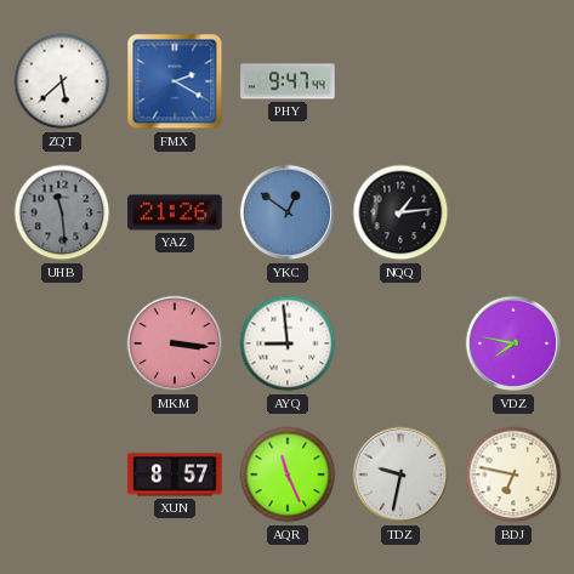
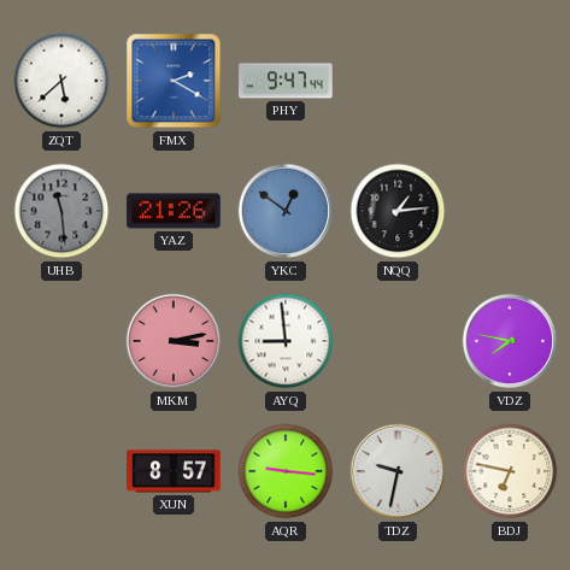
MKM: 3:16 -> 3:13 (174, 341)
AQR: 11:26 -> 9:16 (286, 471)
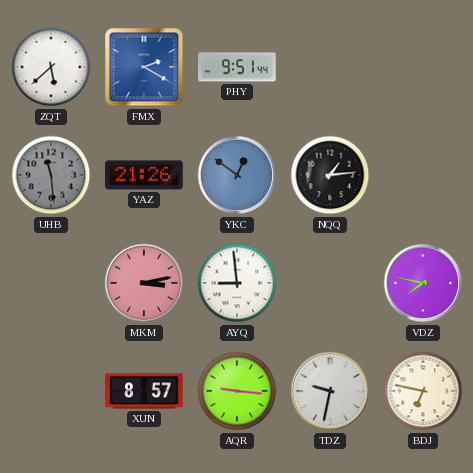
PHY: 9:47 -> 9:51 (237, 67)
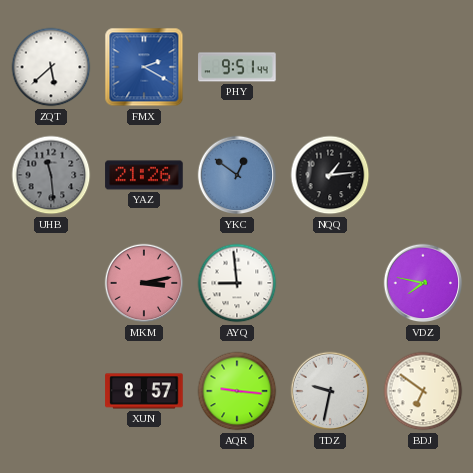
BDJ: 6:47 -> 6:51 (423, 391)
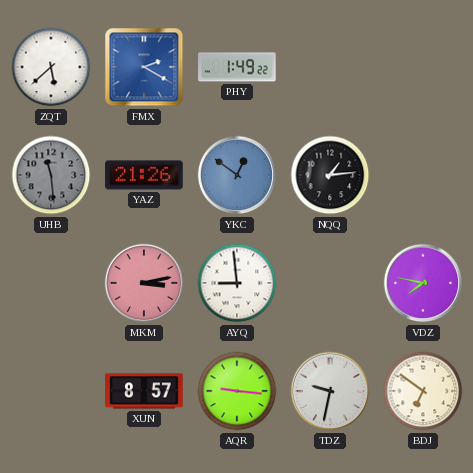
PHY: 9:51 -> 1:49 (237, 67)
